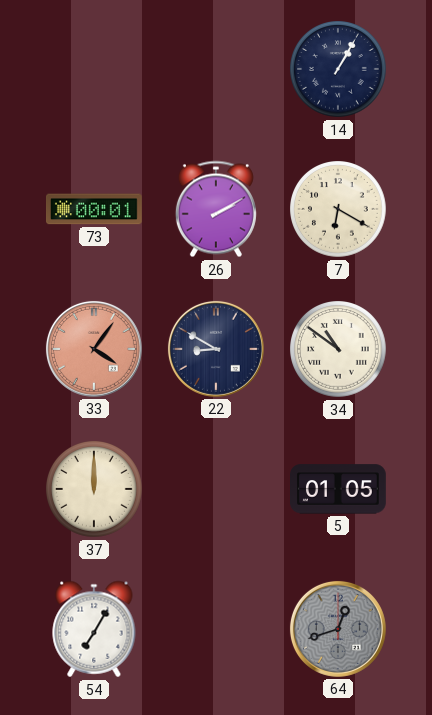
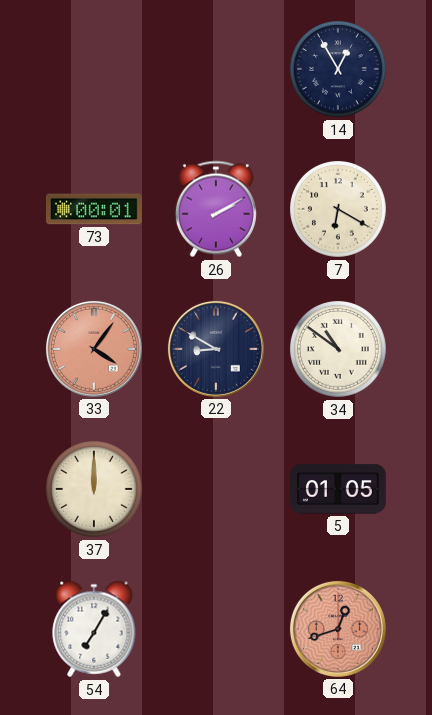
14: 1:05 -> 12:55 (339, 70)
64 dial: grey -> salmon (338, 629)
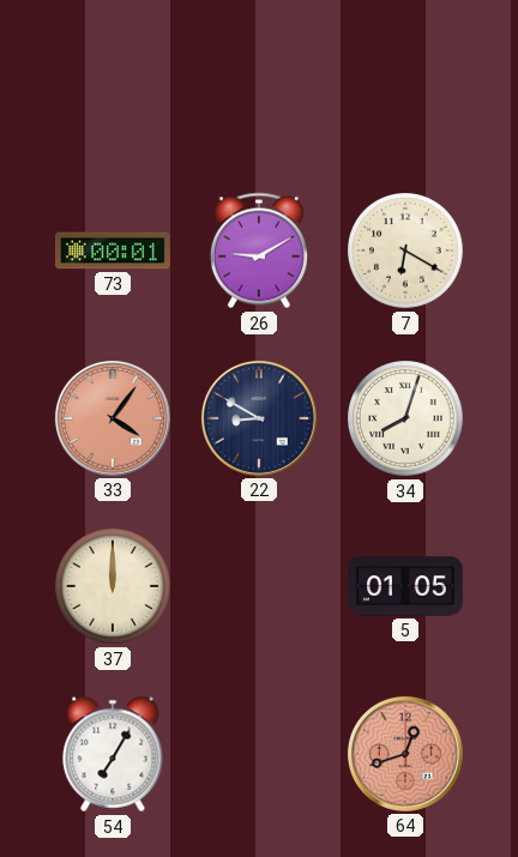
14: 12:55 -> none (339, 70)
26: 2:10 -> 9:10 (259, 251)
34: 10:51 -> 8:03 (406, 420)
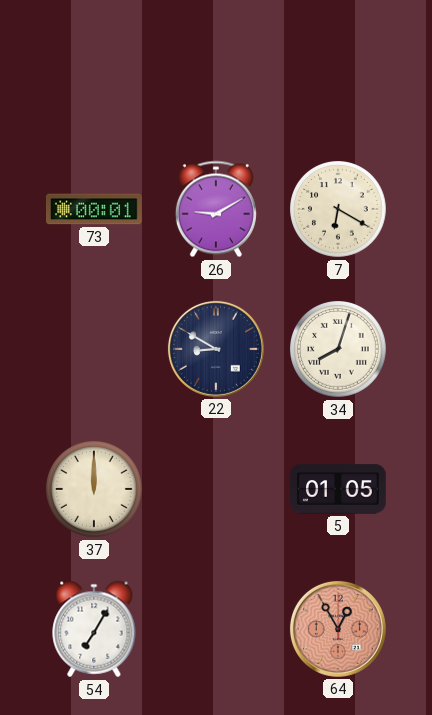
33: 4:06 -> none (113, 418)
64: 12:42 -> 12:55 (338, 629)
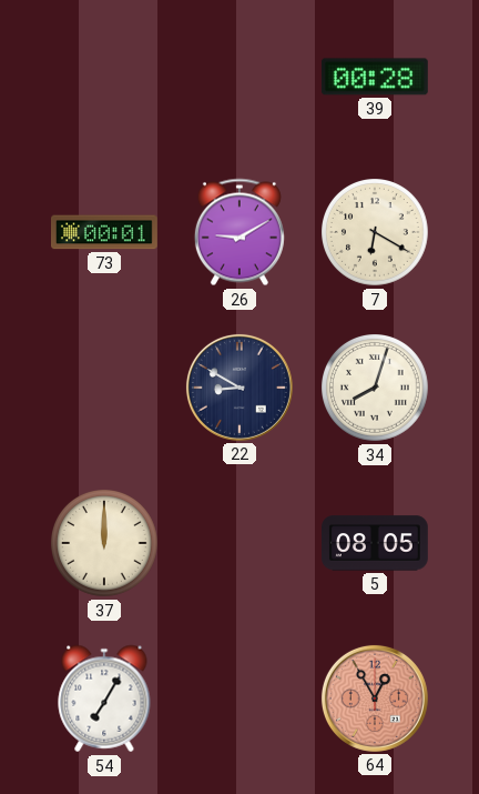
39: none -> 00:28 (375, 77)
5: 01:05 -> 08:05 (376, 543)
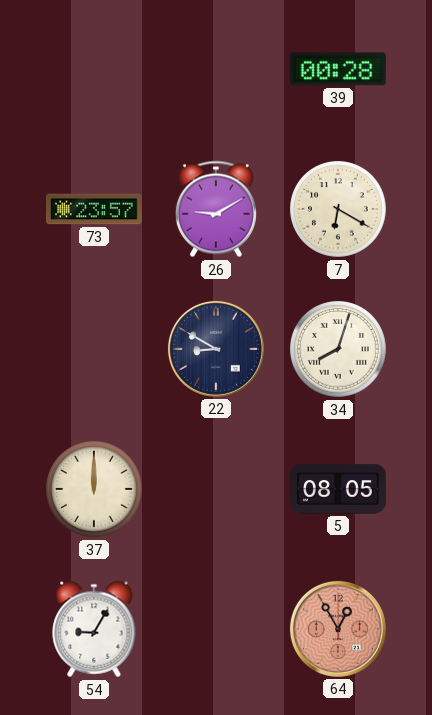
73: 00:01 -> 23:57 (95, 209)
54: 7:05 -> 9:05 (94, 629)
